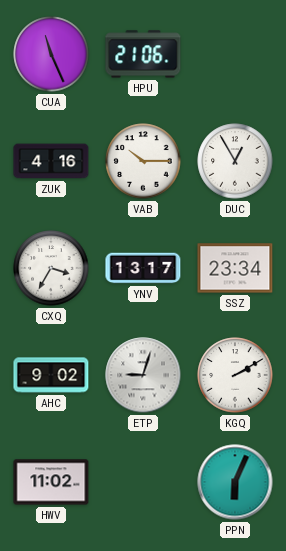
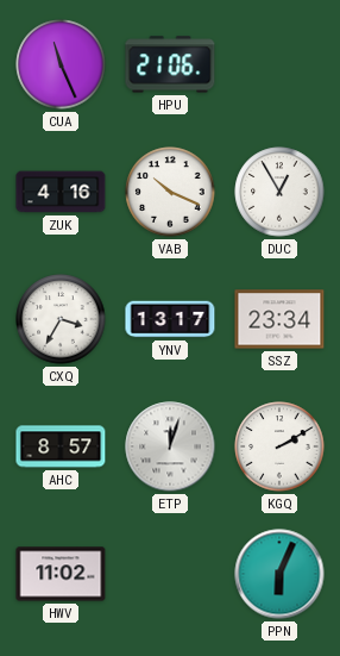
VAB: 10:15 -> 10:19 (170, 192)
AHC: 9:02 -> 8:57 (61, 446)
ETP: 9:03 -> 12:03 (170, 446)
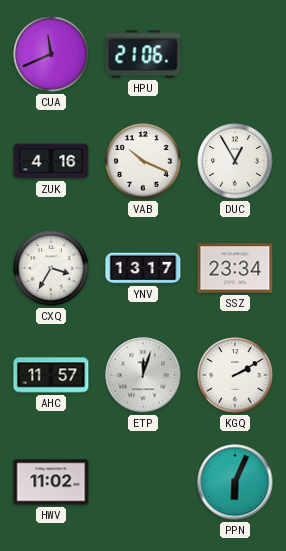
CUA: 11:26 -> 11:41 (51, 54)
AHC: 8:57 -> 11:57 (51, 375)
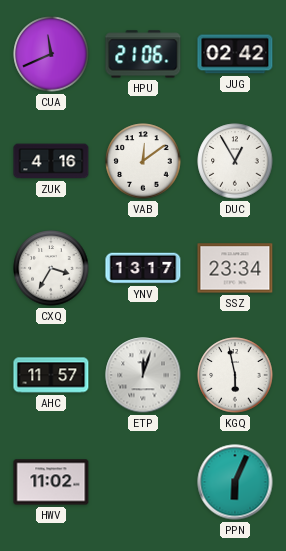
JUG: none -> 02:42 (235, 54)
VAB: 10:19 -> 12:09 (143, 161)
KGQ: 2:10 -> 5:58 (235, 375)
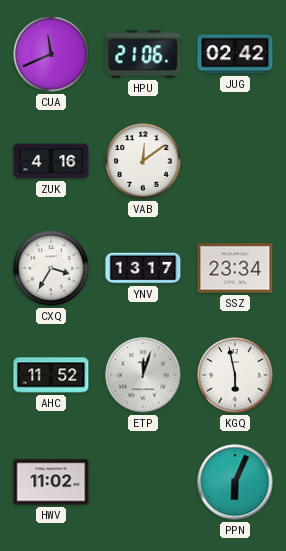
DUC: 12:55 -> none (235, 161)
AHC: 11:57 -> 11:52 (51, 375)
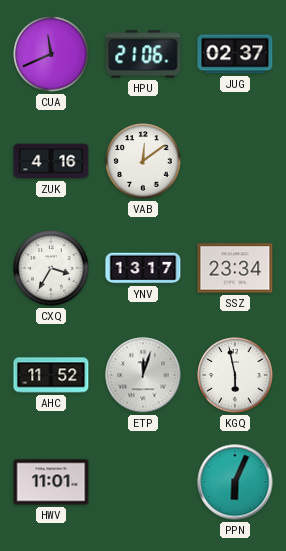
JUG: 02:42 -> 02:37 (235, 54)
HWV: 11:02 -> 11:01 (51, 482)
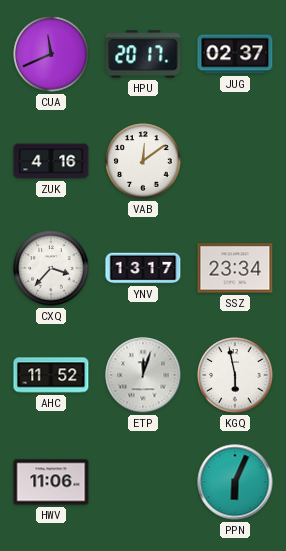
HPU: 21:06 -> 20:17 (143, 54)
CXQ: 3:35 -> 3:37 (51, 268)
HWV: 11:01 -> 11:06 (51, 482)
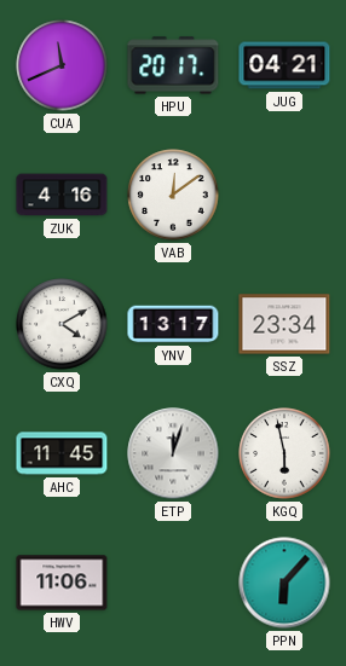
JUG: 02:37 -> 04:21 (284, 65)
CXQ: 3:37 -> 4:10 (62, 324)
AHC: 11:52 -> 11:45 (62, 453)
PPN: 6:04 -> 6:07 (284, 583)
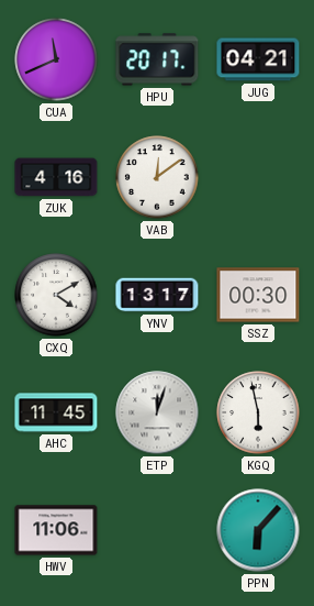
SSZ: 23:34 -> 00:30 (258, 295)
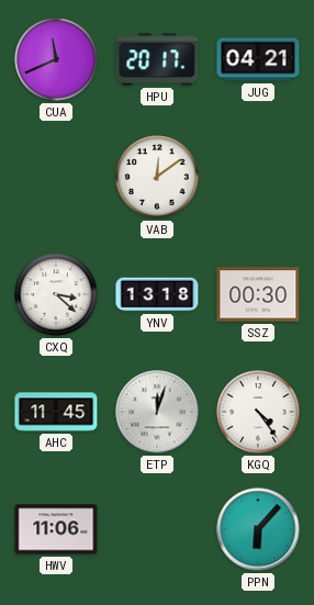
ZUK: 4:16 -> none (56, 177)
CXQ: 4:10 -> 3:22 (56, 294)
YNV: 13:17 -> 13:18 (157, 294)
KGQ: 5:58 -> 4:24 (258, 412)
